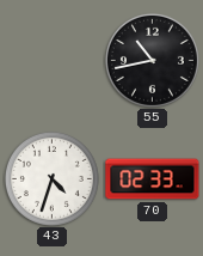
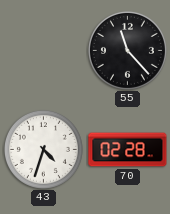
55: 10:43 -> 11:23 (127, 50)
70: 02:33 -> 02:28 (128, 150)
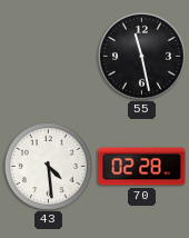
55: 11:23 -> 11:28 (141, 56)
43: 4:33 -> 4:29 (48, 166)
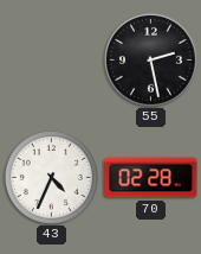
55: 11:28 -> 2:28 (150, 59)
43: 4:29 -> 4:34 (51, 177)
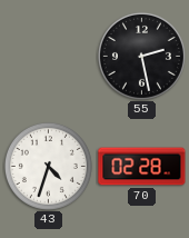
43: 4:34 -> 4:33 (48, 166)
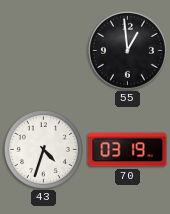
55: 2:28 -> 12:59 (127, 50)
70: 02:28 -> 03:19 (128, 150)
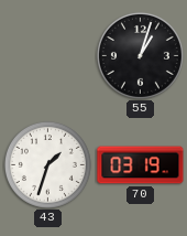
55: 12:59 -> 1:03 (140, 55)
43: 4:33 -> 1:33 (47, 164)
